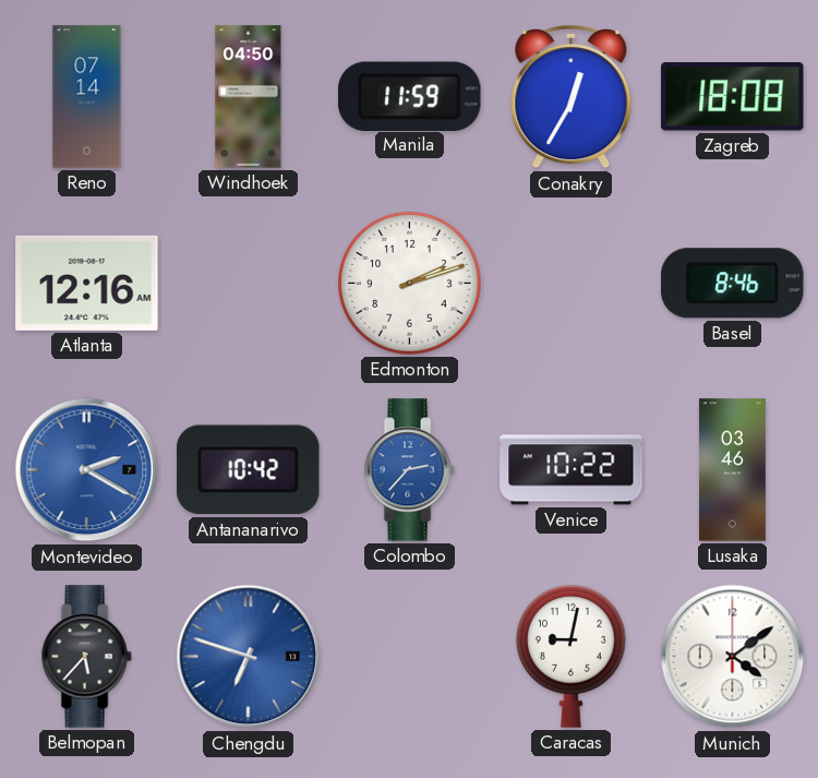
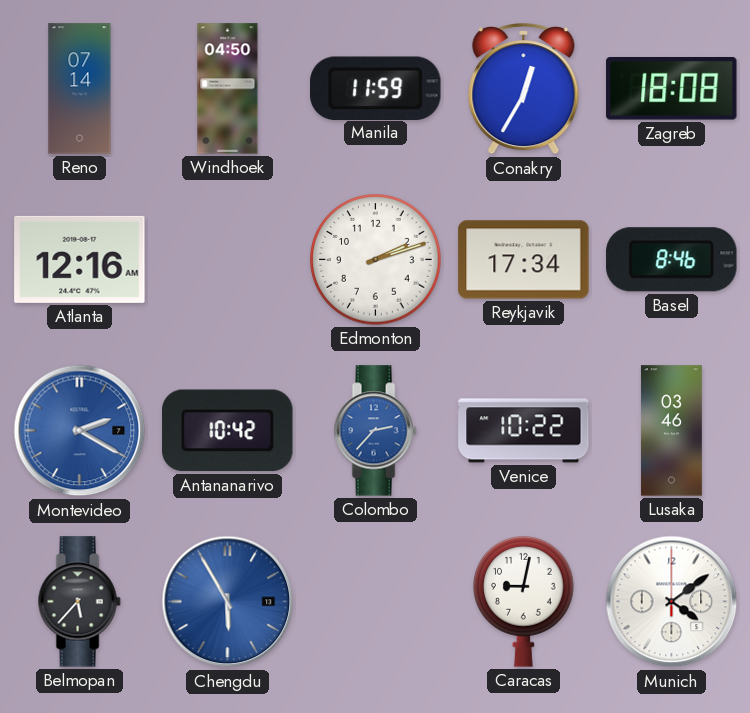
Reykjavik: none -> 17:34 (524, 260)
Chengdu: 6:48 -> 5:55 (228, 602)
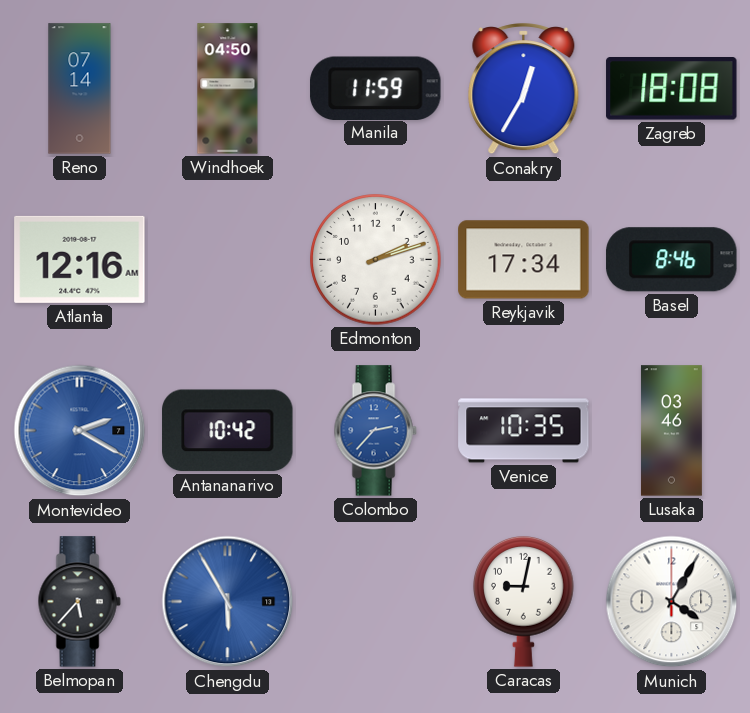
Venice: 10:22 -> 10:35 (524, 431)
Munich: 4:09 -> 4:05 (672, 602)
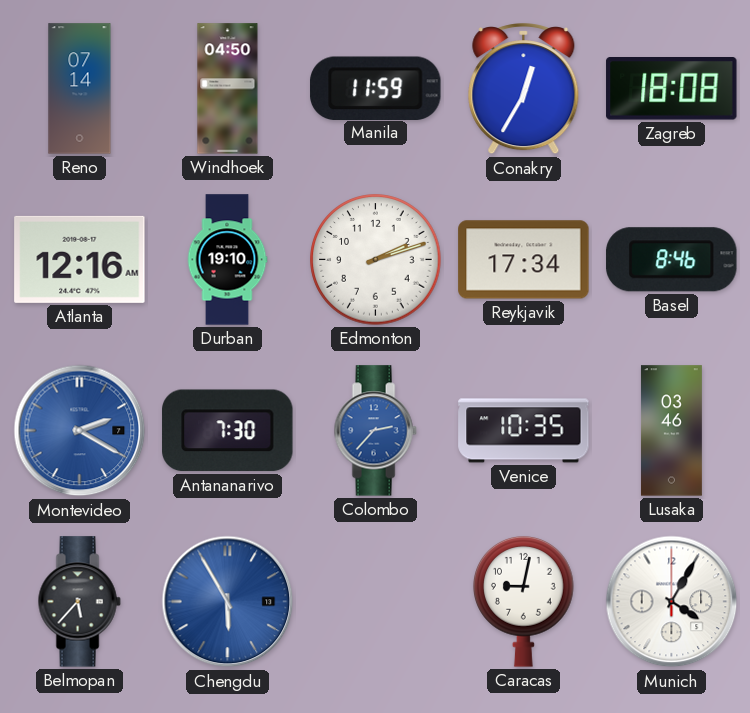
Durban: none -> 19:10 (227, 260)
Antananarivo: 10:42 -> 7:30 (228, 431)
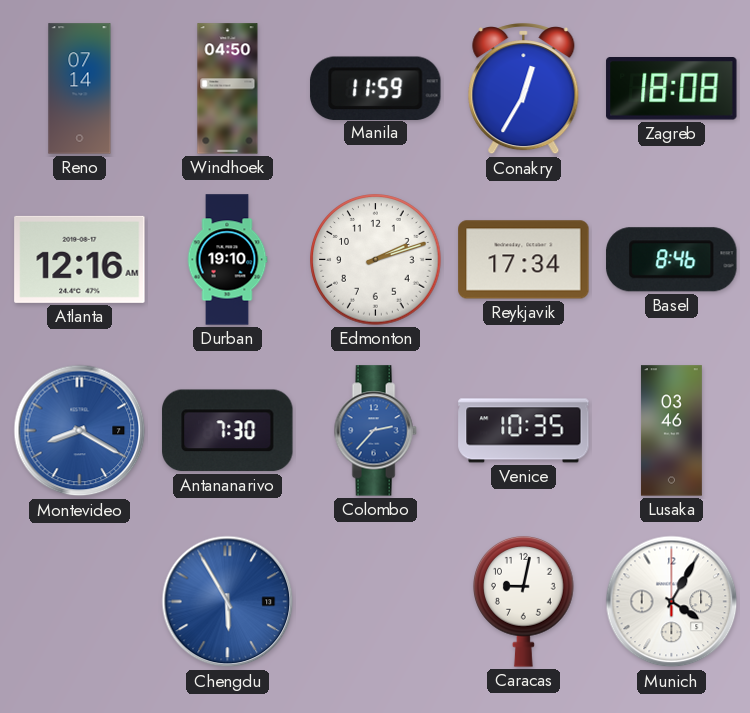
Montevideo: 2:20 -> 8:20 (80, 431)
Belmopan: 5:37 -> none (79, 602)
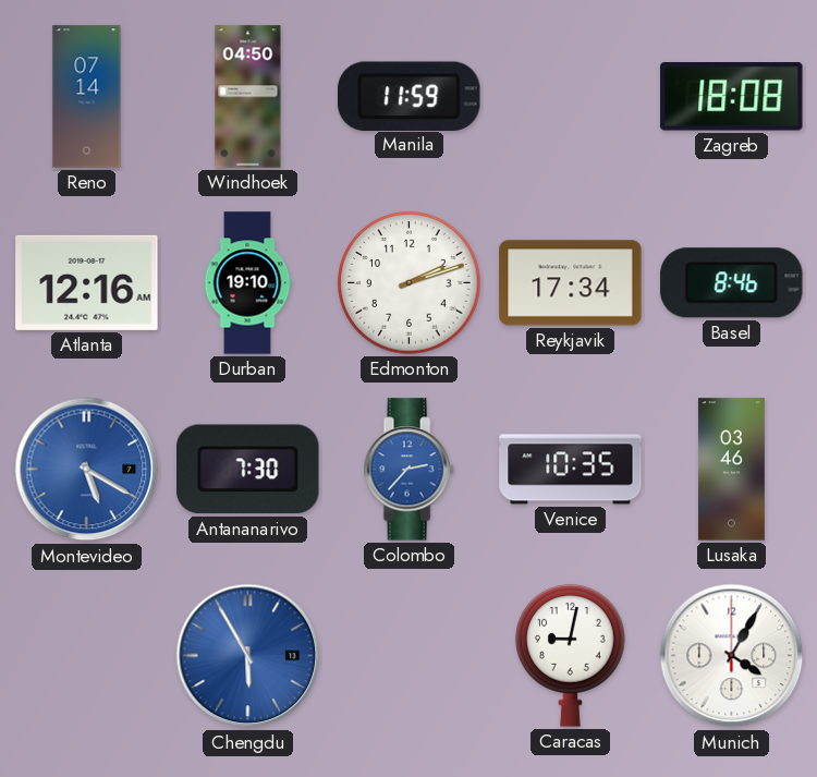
Conakry: 12:35 -> none (524, 89)
Montevideo: 8:20 -> 5:20 (87, 470)
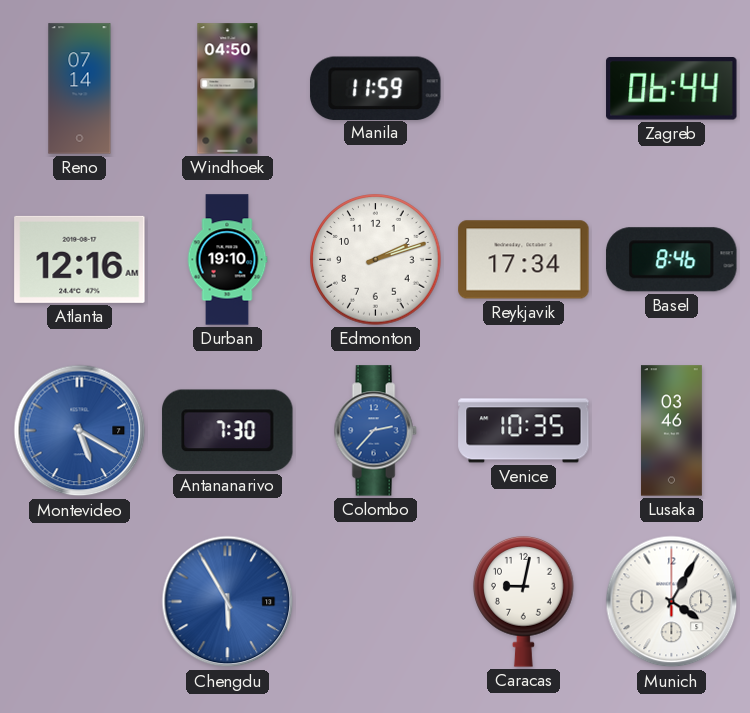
Zagreb: 18:08 -> 06:44 (672, 89)
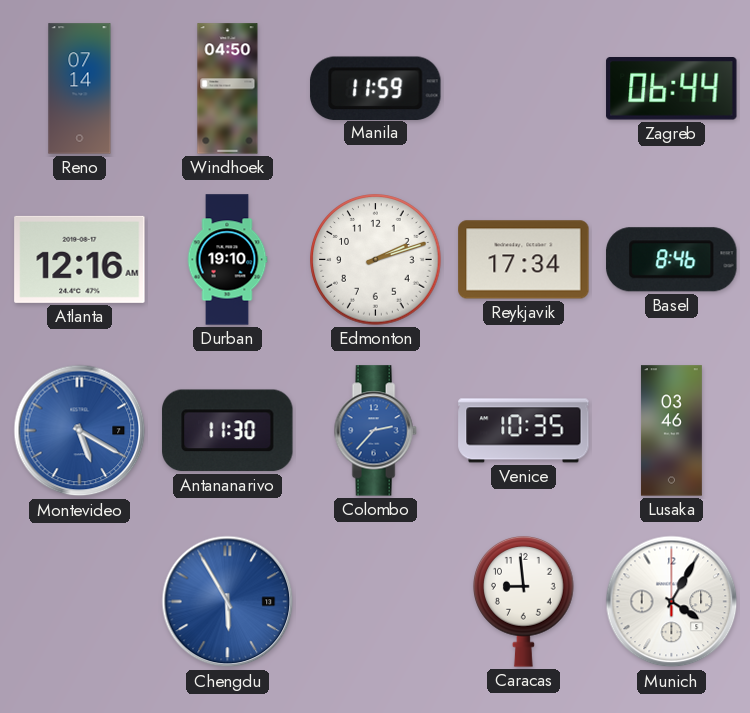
Antananarivo: 7:30 -> 11:30 (228, 431)
Caracas: 9:02 -> 8:59 (524, 602)
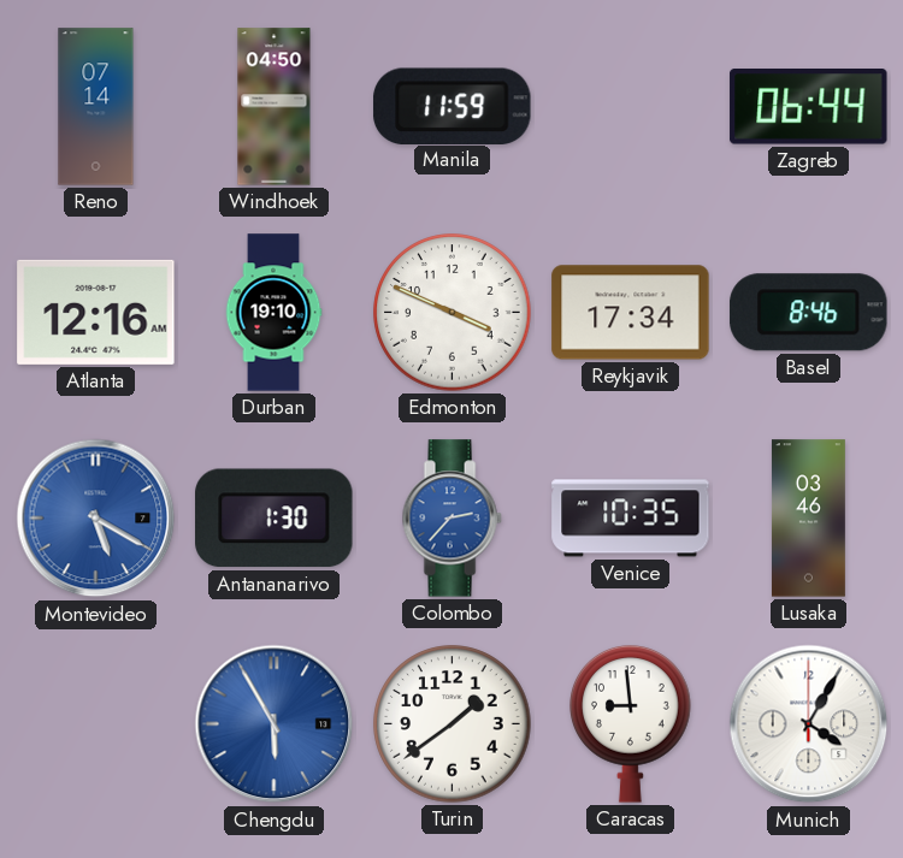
Edmonton: 2:12 -> 3:49 (453, 313)
Antananarivo: 11:30 -> 1:30 (275, 519)
Turin: none -> 1:39 (453, 724)
